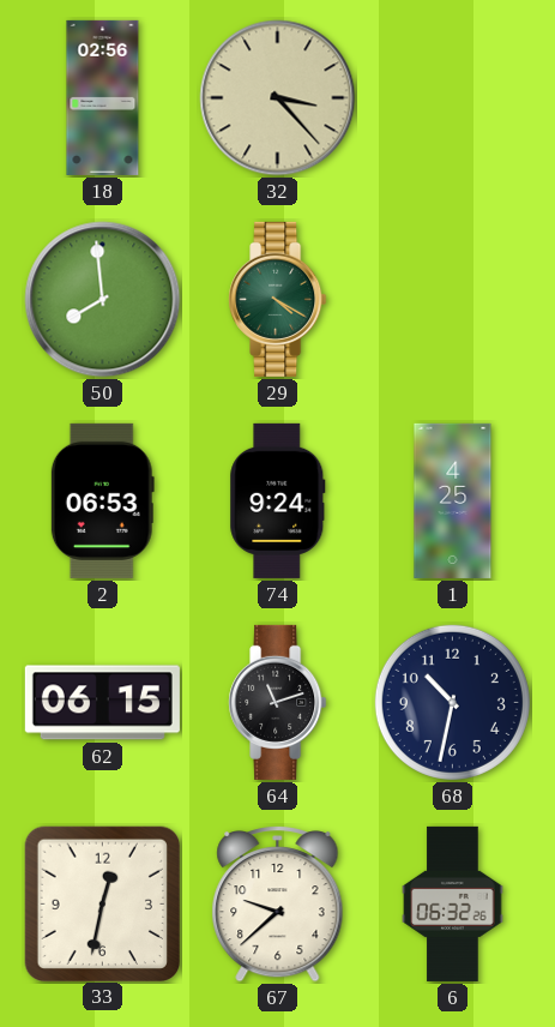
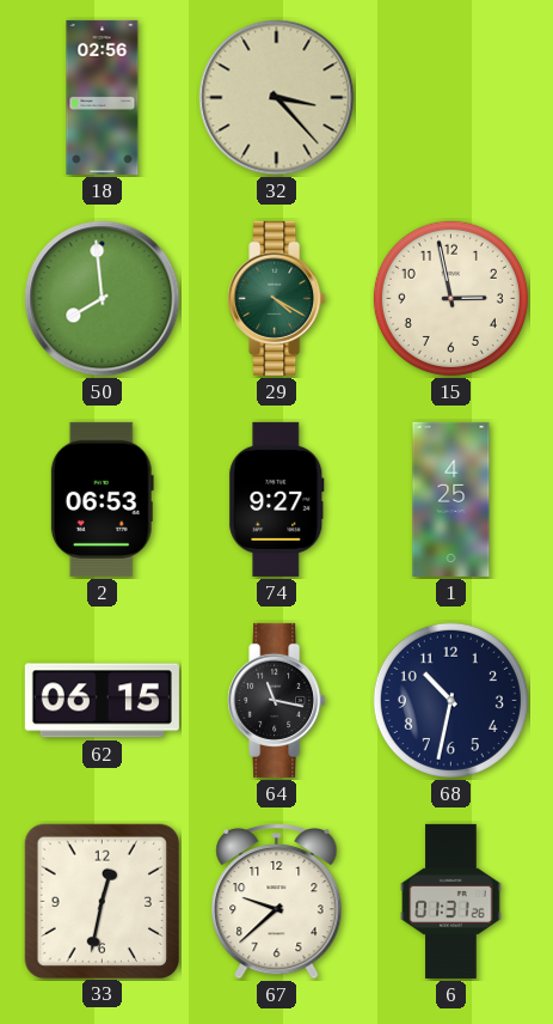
15: none -> 2:58 (450, 298)
74: 9:24 -> 9:27 (277, 499)
64: 11:12 -> 11:17 (277, 700)
6: 06:32 -> 01:31 (451, 901)
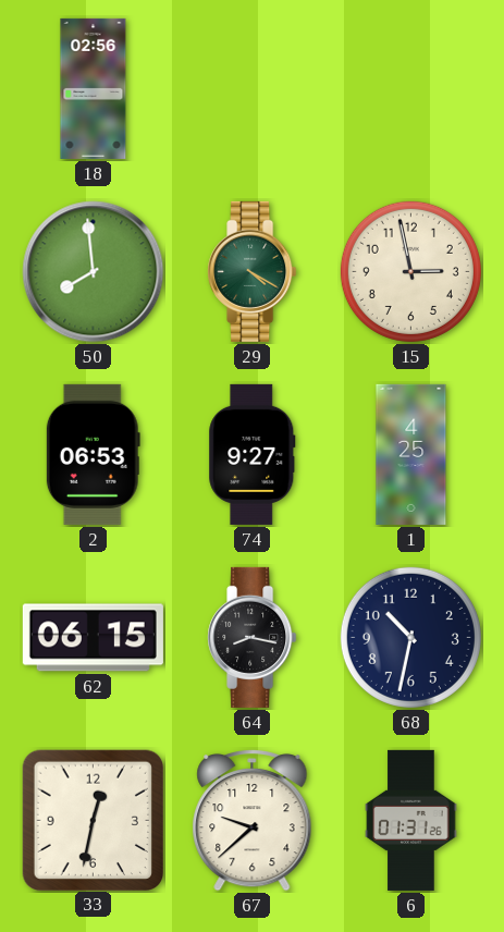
32: 3:23 -> none (277, 98)
64: 11:17 -> 8:17 (253, 637)
